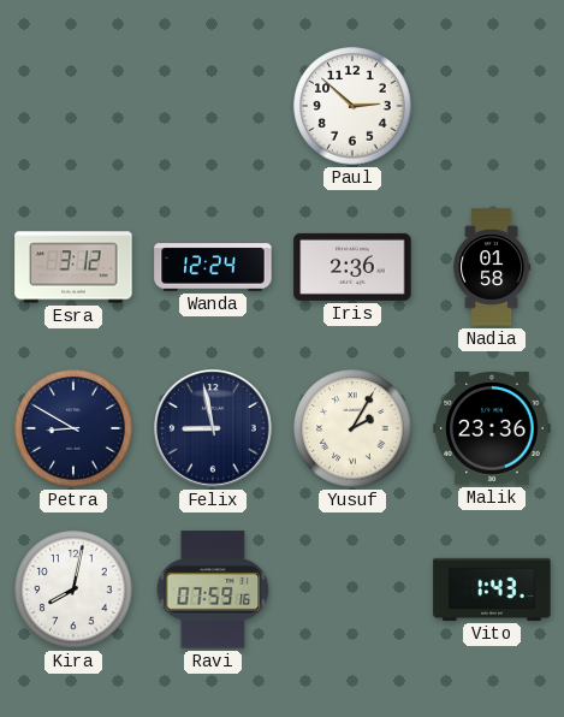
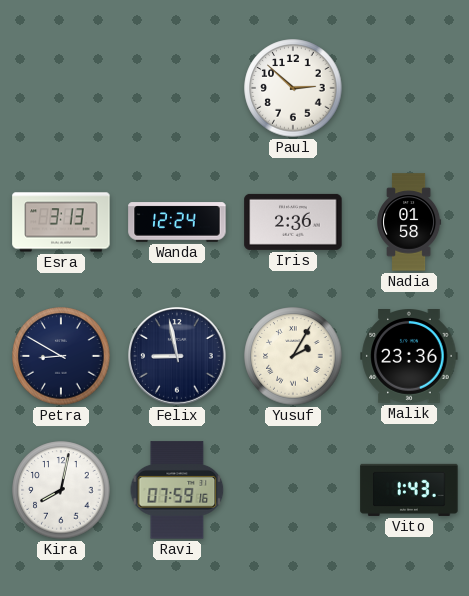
Esra: 3:12 -> 3:13 (61, 222)
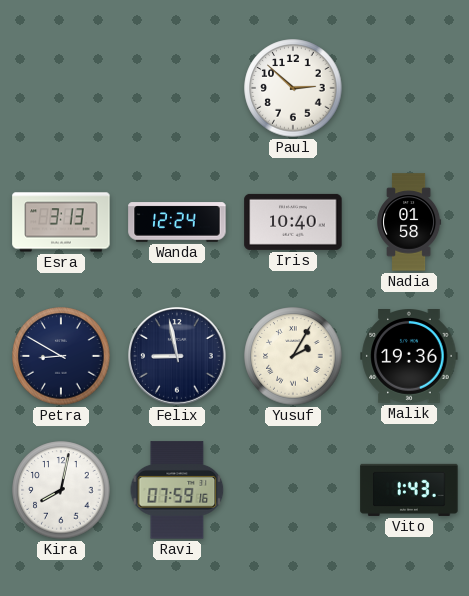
Iris: 2:36 -> 10:40 (293, 222)
Malik: 23:36 -> 19:36 (409, 357)
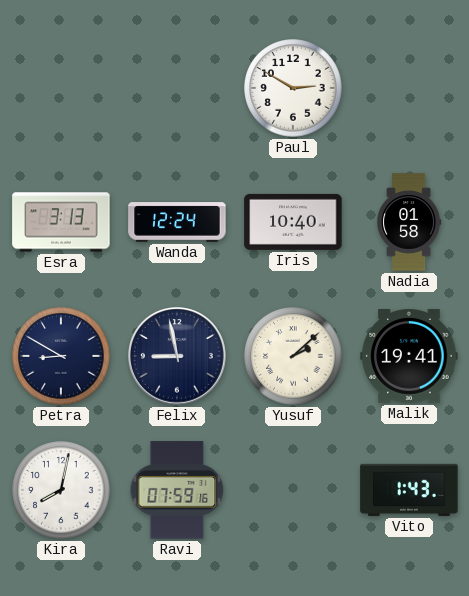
Paul: 2:52 -> 2:50 (293, 88)
Yusuf: 2:05 -> 2:08 (293, 356)
Malik: 19:36 -> 19:41 (409, 357)
